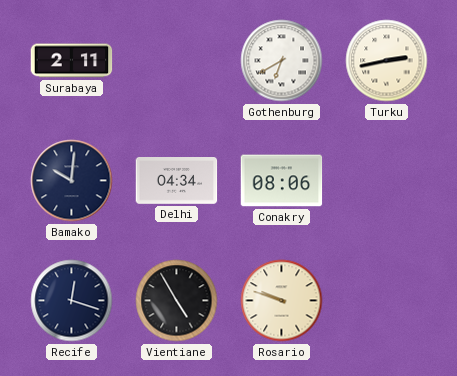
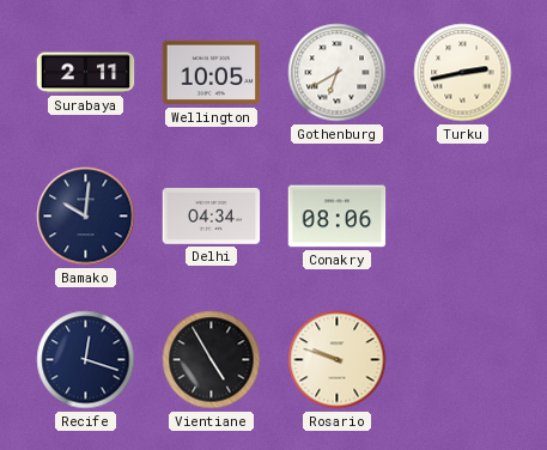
Wellington: none -> 10:05 (212, 73)
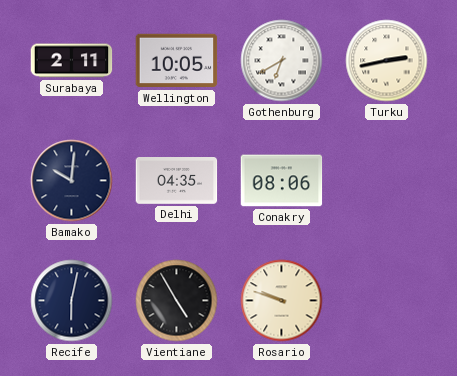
Delhi: 04:34 -> 04:35 (177, 181)
Recife: 12:18 -> 6:02 (72, 301)
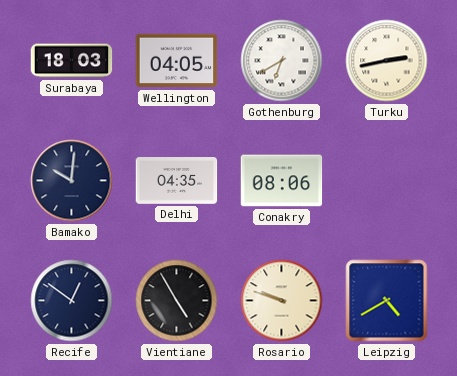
Surabaya: 2:11 -> 18:03 (72, 61)
Wellington: 10:05 -> 04:05 (177, 61)
Recife: 6:02 -> 12:51 (72, 301)
Leipzig: none -> 4:40 (387, 301)
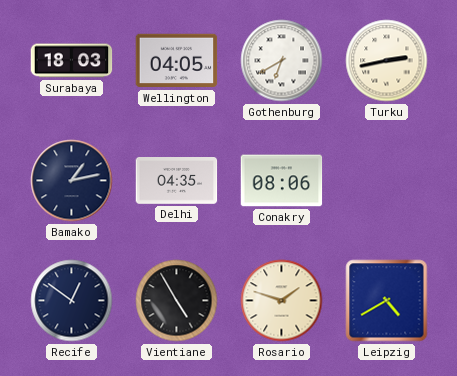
Bamako: 10:01 -> 1:13 (72, 181)
Rosario: 9:48 -> 1:48 (282, 301)
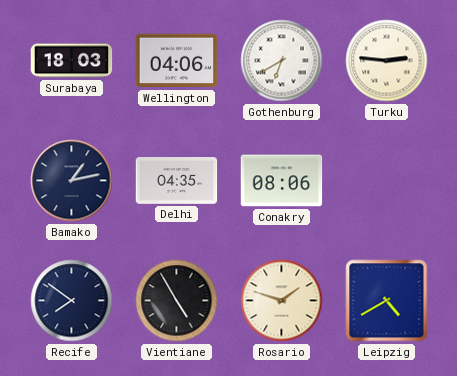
Wellington: 04:05 -> 04:06 (177, 61)
Turku: 2:43 -> 2:46 (387, 61)
Recife: 12:51 -> 7:51 (72, 301)
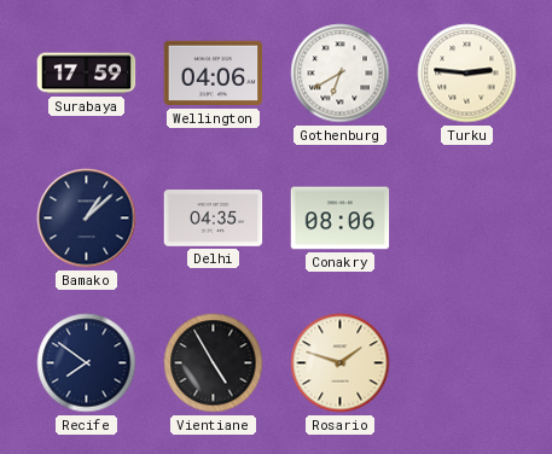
Surabaya: 18:03 -> 17:59 (87, 74)
Bamako: 1:13 -> 1:08 (87, 219)
Leipzig: 4:40 -> none (387, 301)
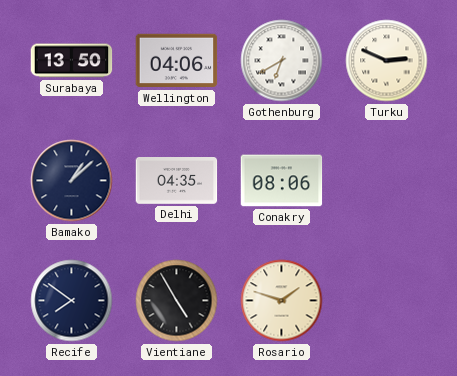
Surabaya: 17:59 -> 13:50 (72, 61)
Turku: 2:46 -> 2:49 (387, 61)
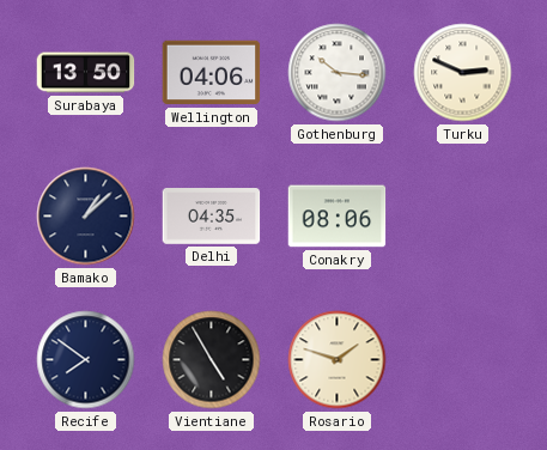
Gothenburg: 6:40 -> 10:16 (338, 73)
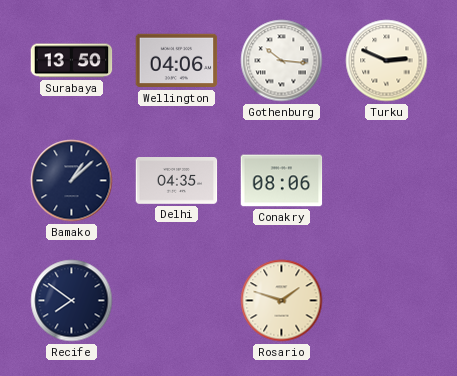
Vientiane: 4:55 -> none (212, 360)
